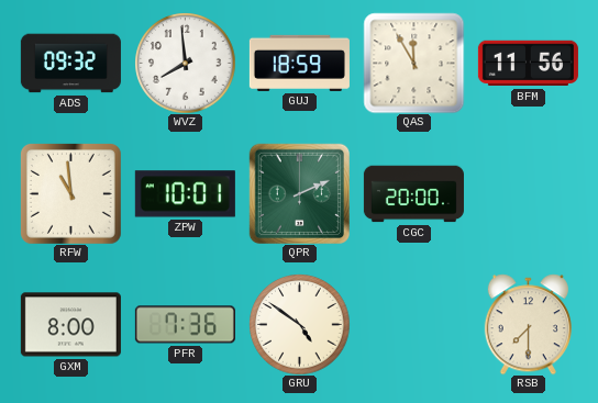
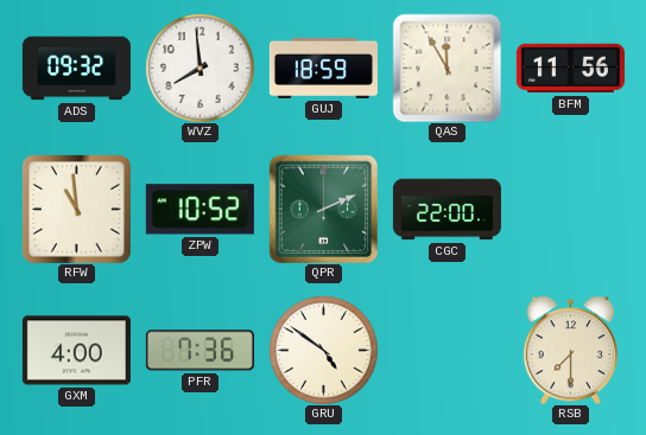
ZPW: 10:01 -> 10:52 (199, 210)
CGC: 20:00 -> 22:00 (446, 210)
GXM: 8:00 -> 4:00 (76, 351)
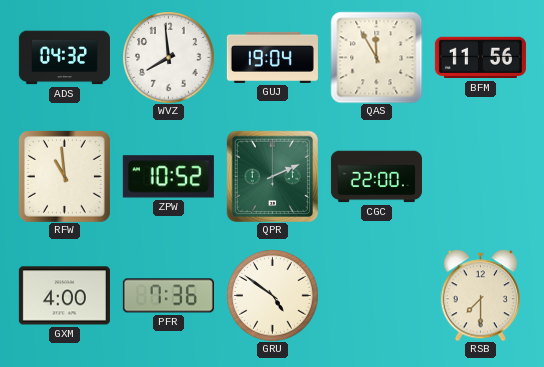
ADS: 09:32 -> 04:32 (64, 58)
GUJ: 18:59 -> 19:04 (272, 57)
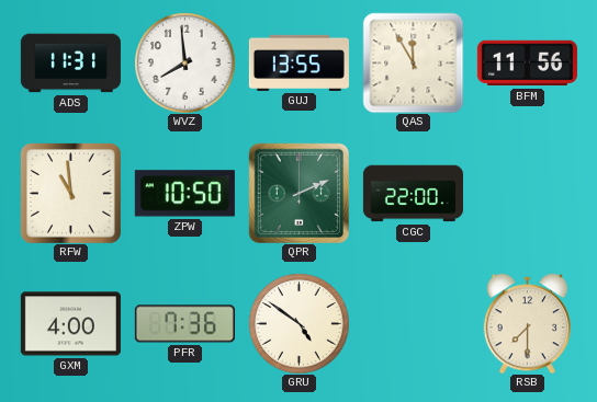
ADS: 04:32 -> 11:31 (70, 64)
GUJ: 19:04 -> 13:55 (298, 62)
ZPW: 10:52 -> 10:50 (184, 194)
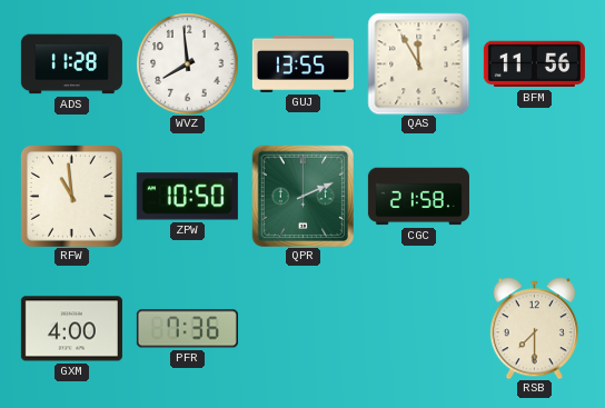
ADS: 11:31 -> 11:28 (71, 64)
CGC: 22:00 -> 21:58 (418, 197)
GRU: 4:51 -> none (298, 323)
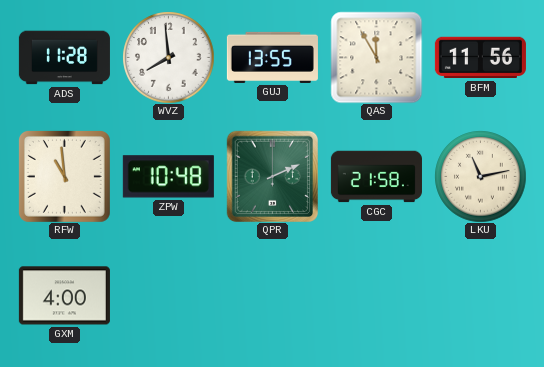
ZPW: 10:50 -> 10:48 (168, 177)
LKU: none -> 11:13 (480, 176)
PFR: 7:36 -> none (187, 329)
RSB: 7:30 -> none (534, 328)
